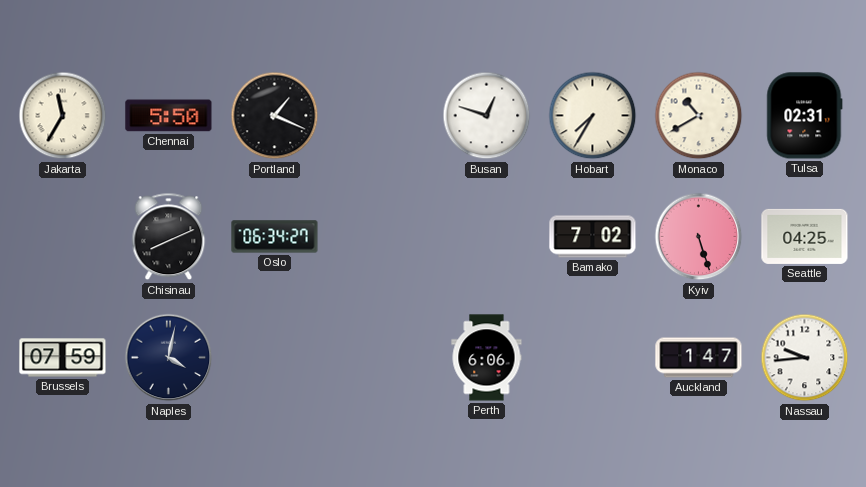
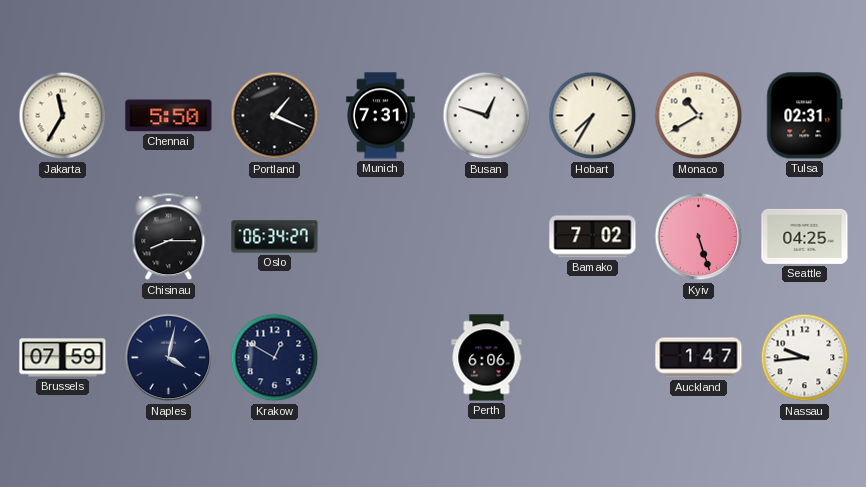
Munich: none -> 7:31 (381, 116)
Chisinau: 8:11 -> 8:15 (169, 237)
Krakow: none -> 12:50 (275, 358)
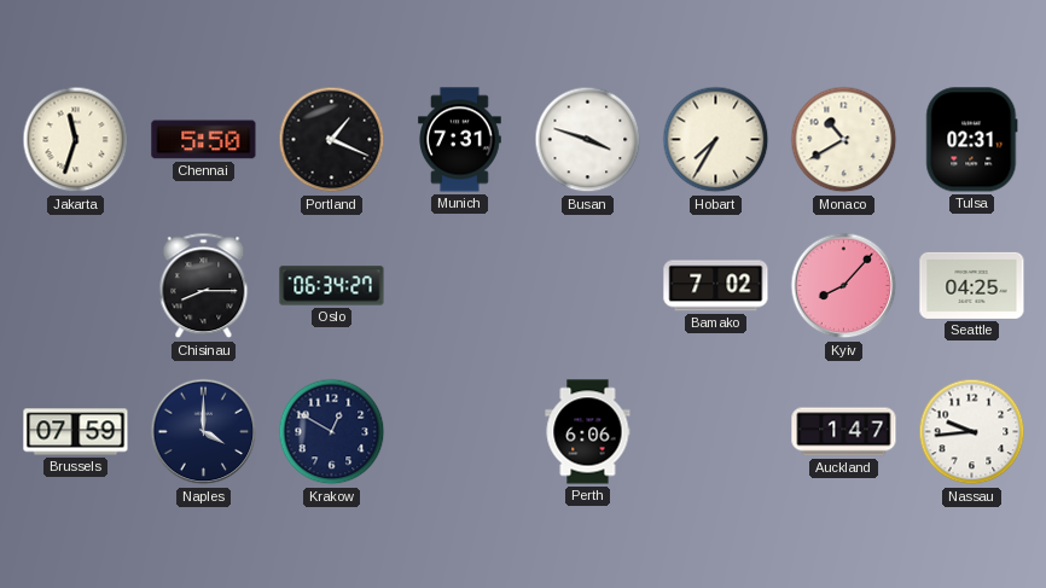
Jakarta: 11:35 -> 11:33 (76, 140)
Busan: 12:48 -> 3:48 (588, 140)
Kyiv: 5:27 -> 8:07 (844, 286)
Naples: 4:02 -> 4:00 (204, 432)
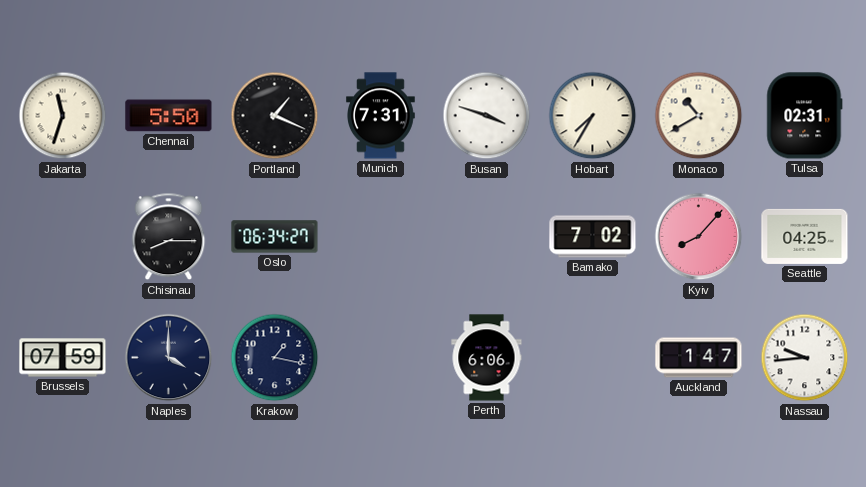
Krakow: 12:50 -> 1:17 (275, 358)
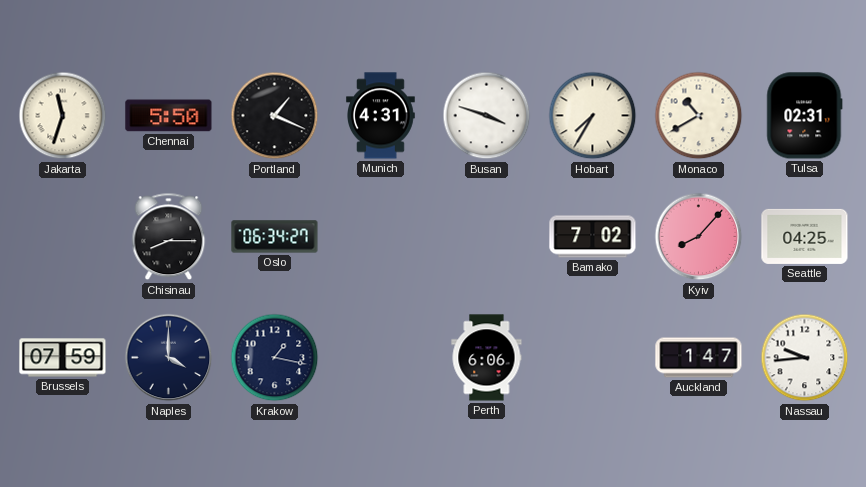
Munich: 7:31 -> 4:31 (381, 116)
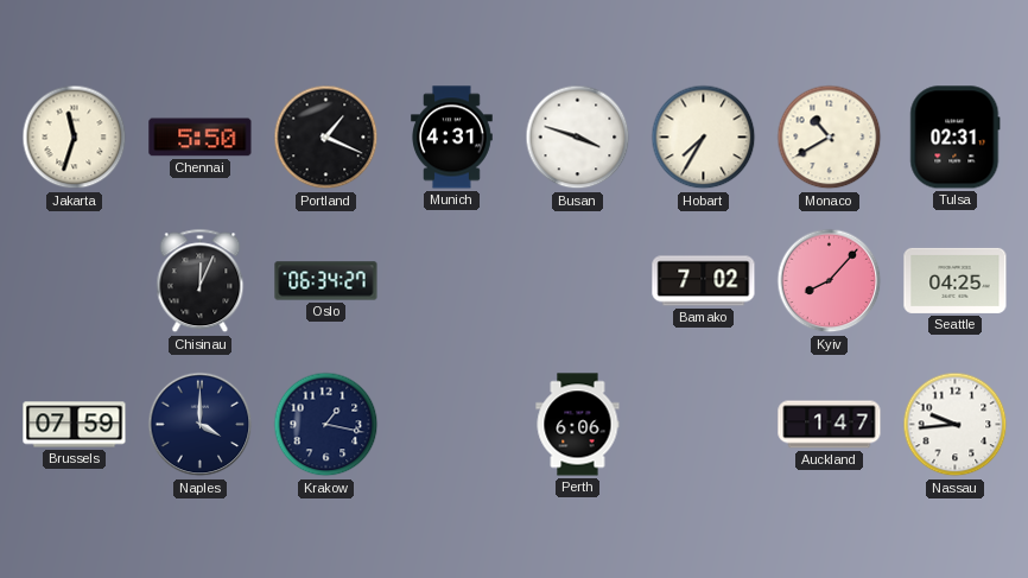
Chisinau: 8:15 -> 12:04 (201, 281)
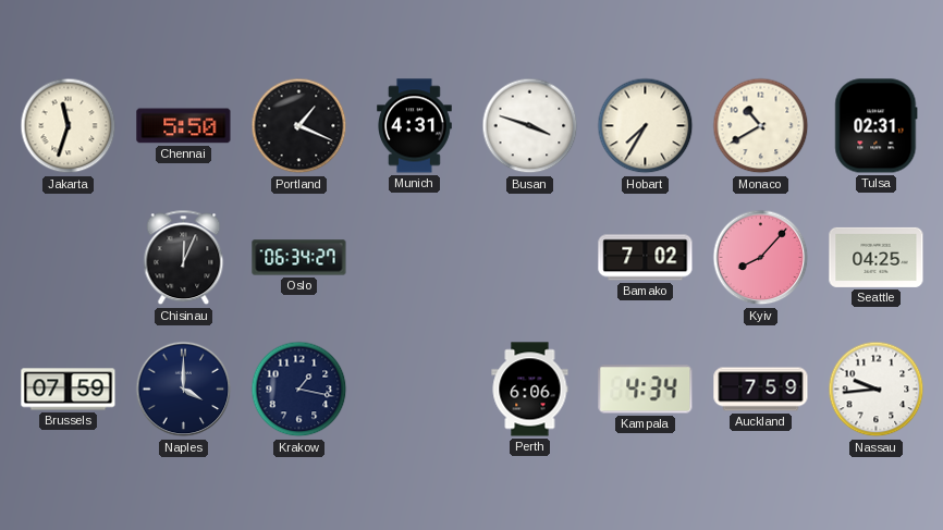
Kampala: none -> 4:34 (646, 390)
Auckland: 1:47 -> 7:59 (761, 390)
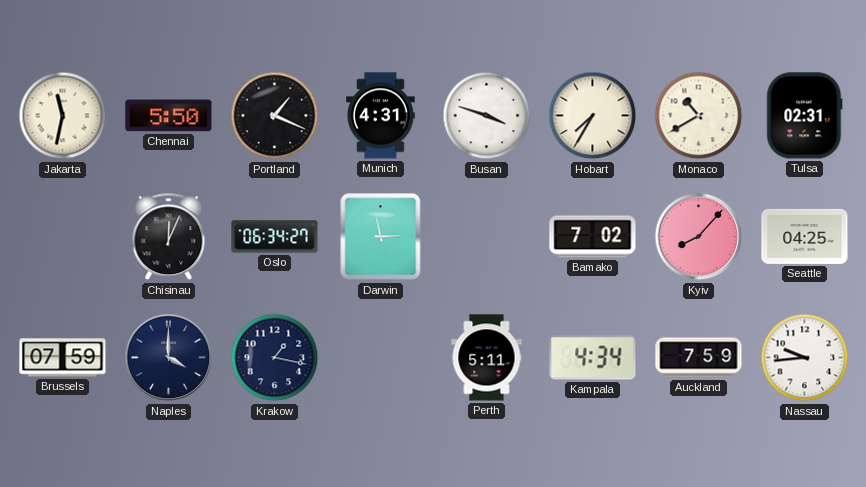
Jakarta: 11:33 -> 11:32 (63, 116)
Darwin: none -> 2:58 (381, 237)
Perth: 6:06 -> 5:11 (487, 358)
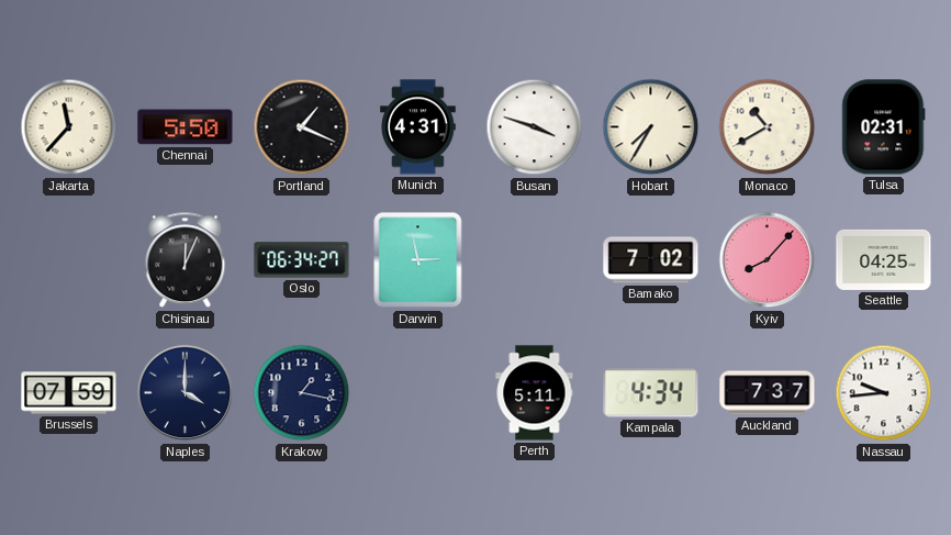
Jakarta: 11:32 -> 11:37 (69, 127)
Auckland: 7:59 -> 7:37 (768, 393)
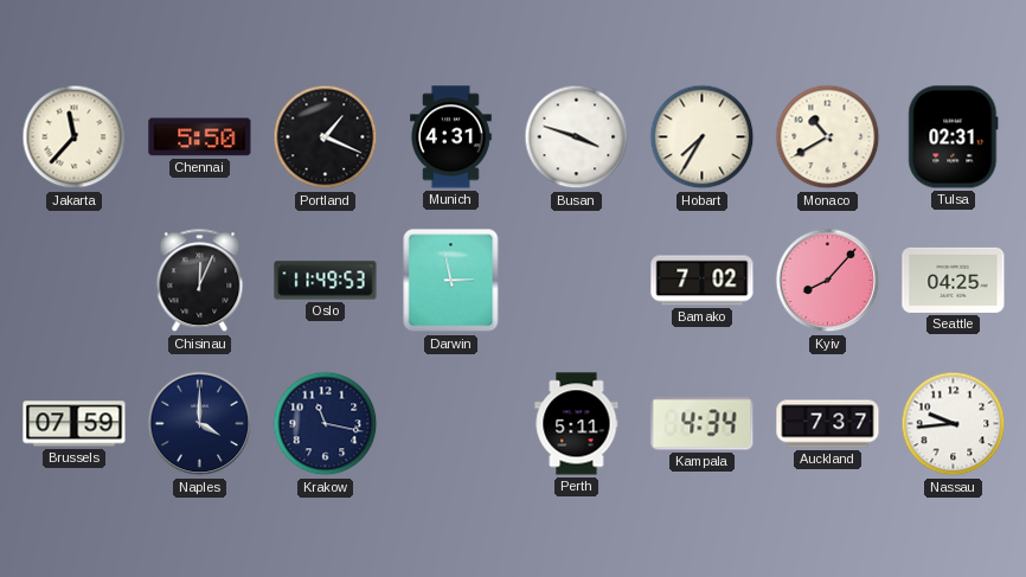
Oslo: 06:34 -> 11:49 (326, 281)
Krakow: 1:17 -> 11:17 (326, 424)
